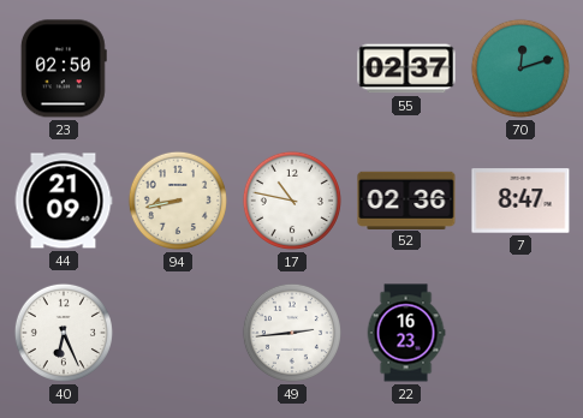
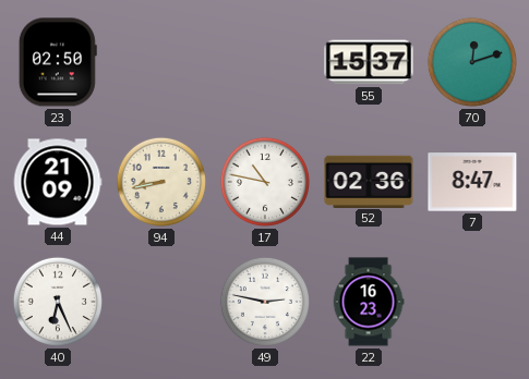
55: 02:37 -> 15:37 (369, 62)
49: 2:44 -> 2:47 (265, 302)
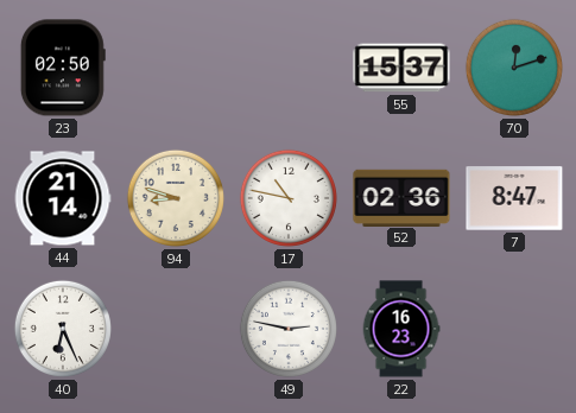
44: 21:09 -> 21:14 (63, 198)
94: 8:43 -> 8:48 (176, 198)
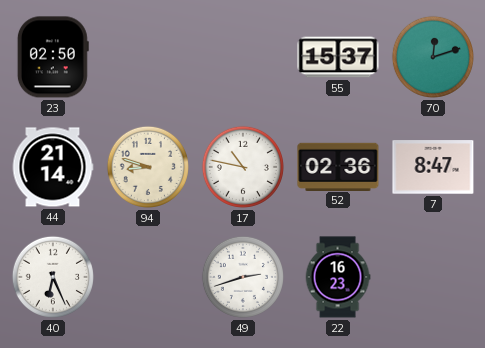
49: 2:47 -> 2:42 (243, 277)
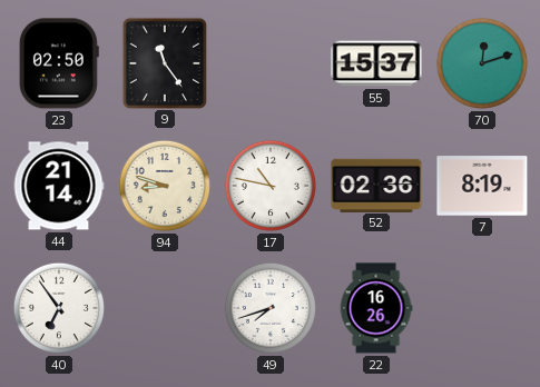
9: none -> 11:24 (164, 62)
7: 8:47 -> 8:19 (482, 186)
40: 6:26 -> 6:54 (59, 308)
49: 2:42 -> 7:42 (271, 308)
22: 16:23 -> 16:26 (376, 308)
